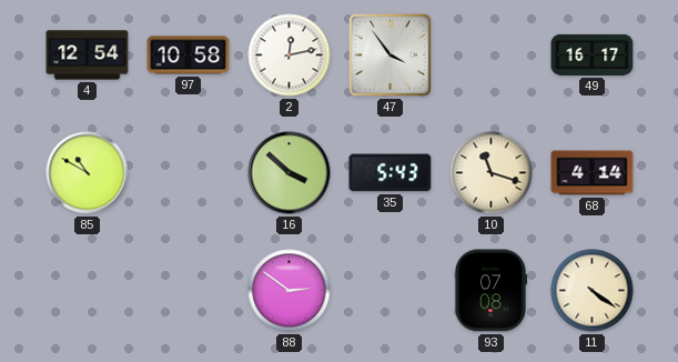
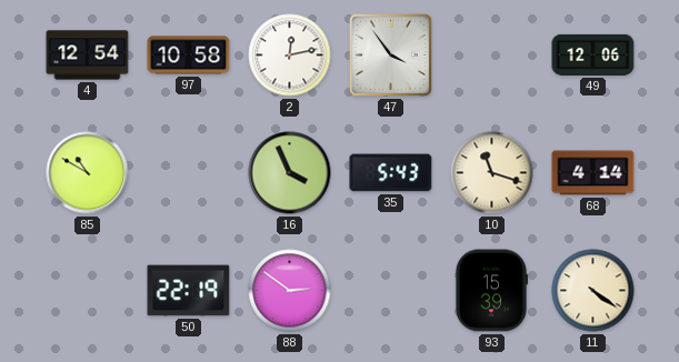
49: 16:17 -> 12:06 (593, 54)
16: 3:52 -> 3:56 (290, 173)
50: none -> 22:19 (189, 291)
93: 07:08 -> 15:39 (490, 291)
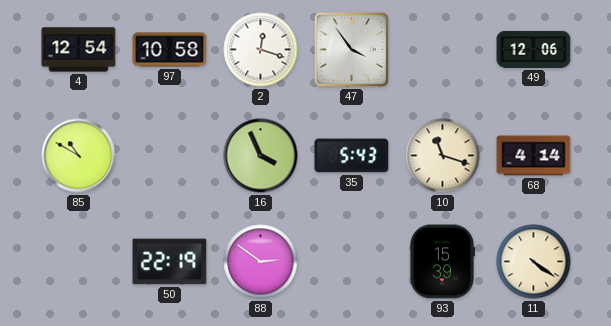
2: 12:13 -> 12:18 (261, 50)
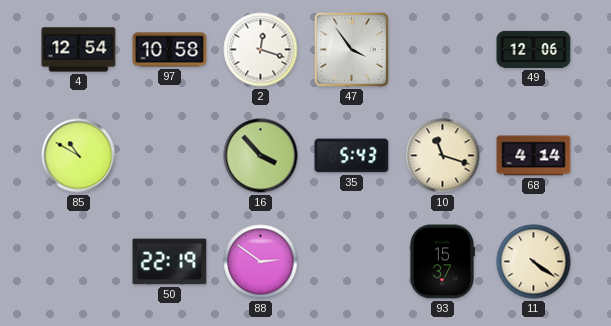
16: 3:56 -> 3:53 (261, 156)
93: 15:39 -> 15:37 (441, 262)
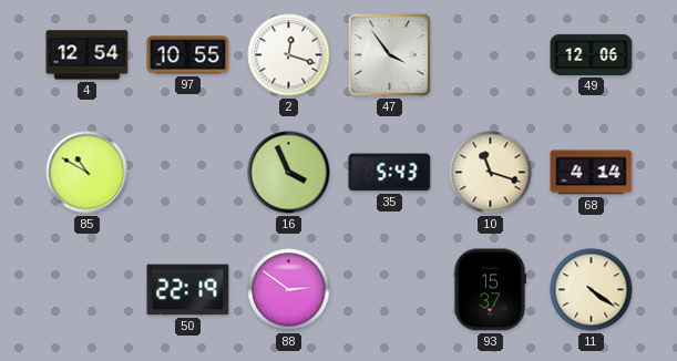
97: 10:58 -> 10:55 (188, 55)
16: 3:53 -> 3:56 (289, 173)
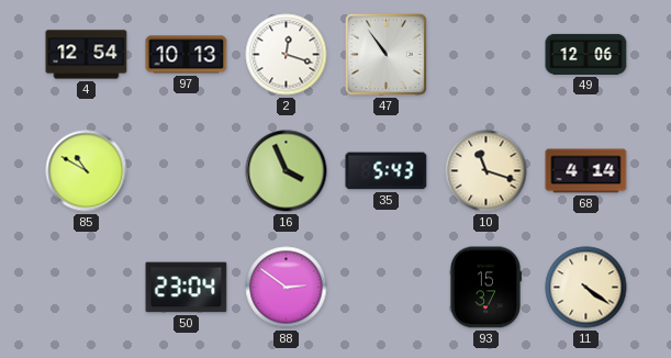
97: 10:55 -> 10:13 (187, 55)
47: 3:54 -> 10:54 (385, 54)
50: 22:19 -> 23:04 (187, 288)
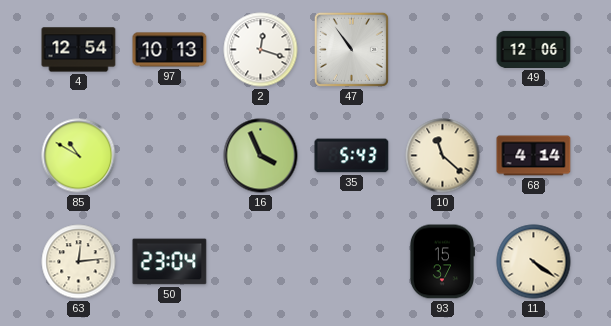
10: 11:18 -> 11:22 (443, 156)
63: none -> 12:14 (79, 262)
88: 2:51 -> none (287, 288)
